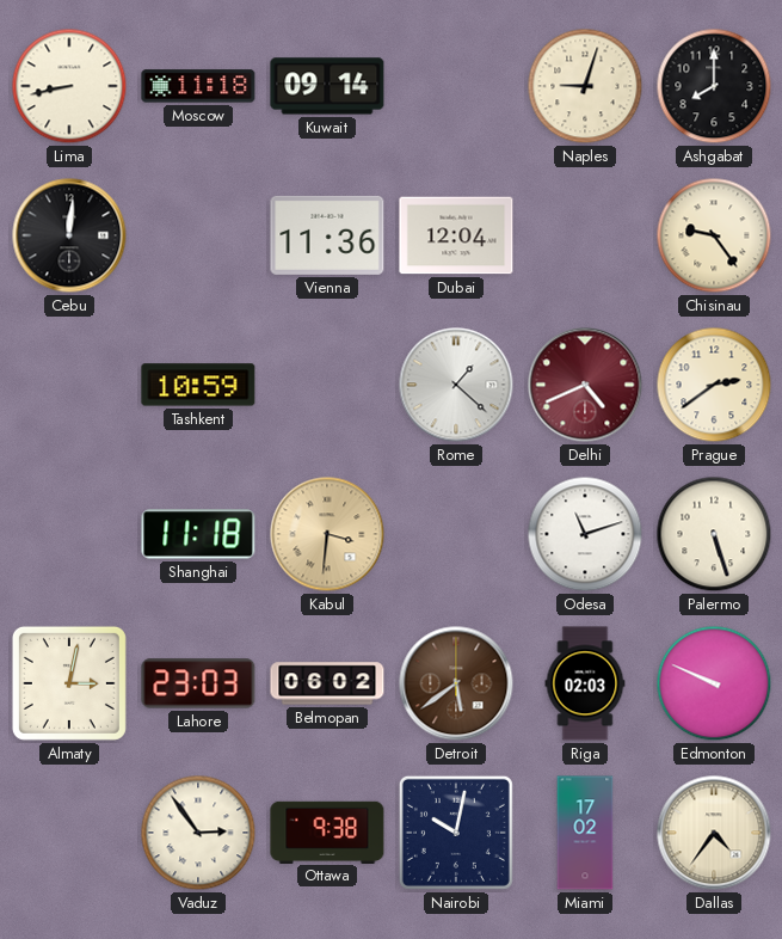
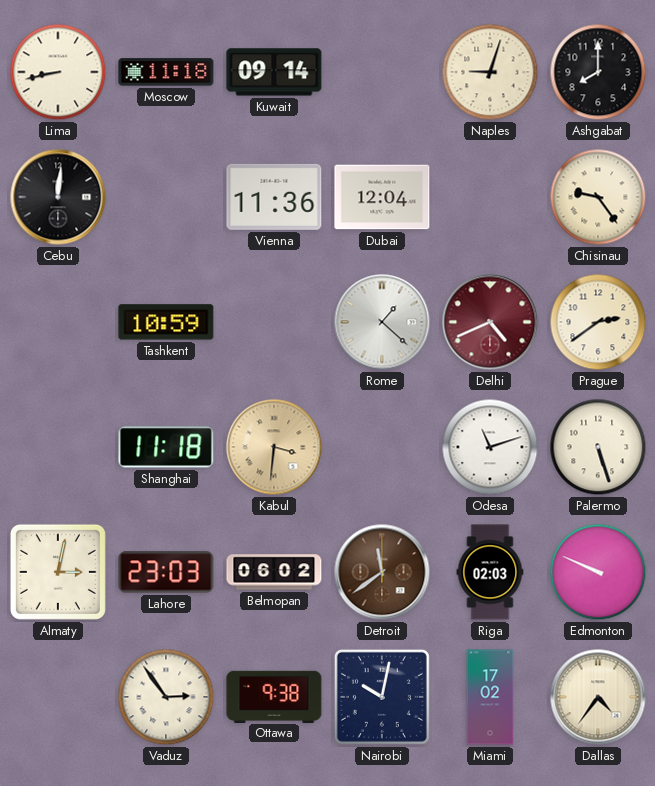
Detroit: 5:39 -> 11:39 (382, 572)
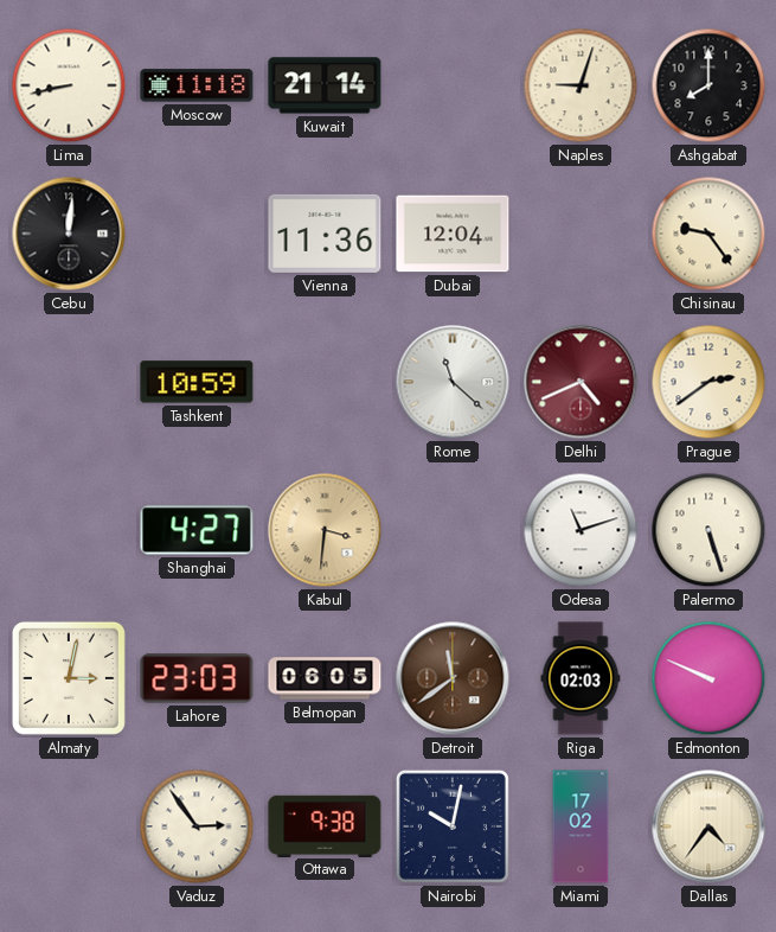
Kuwait: 09:14 -> 21:14 (325, 85)
Rome: 1:22 -> 11:22 (453, 382)
Shanghai: 11:18 -> 4:27 (197, 530)
Belmopan: 06:02 -> 06:05 (325, 678)
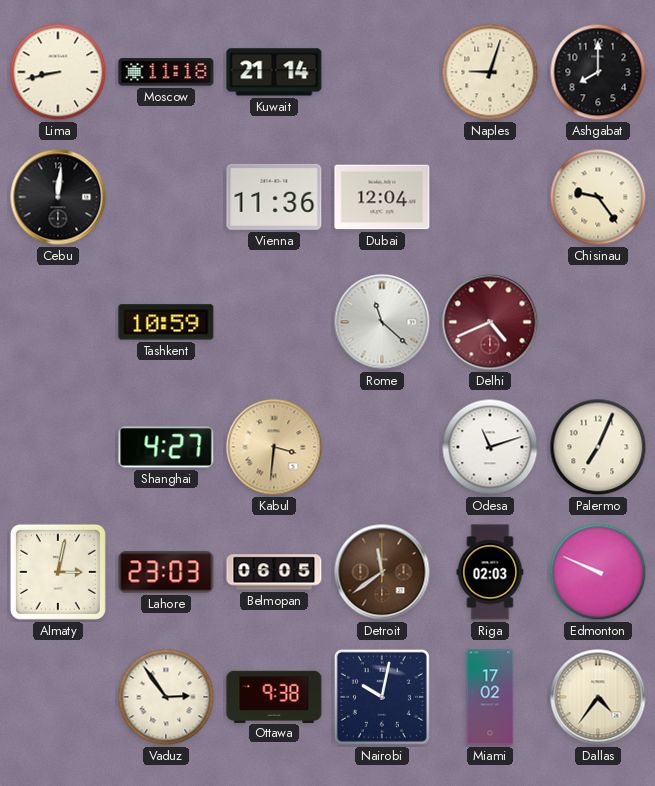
Prague: 2:39 -> none (708, 382)
Palermo: 5:27 -> 7:04 (598, 447)
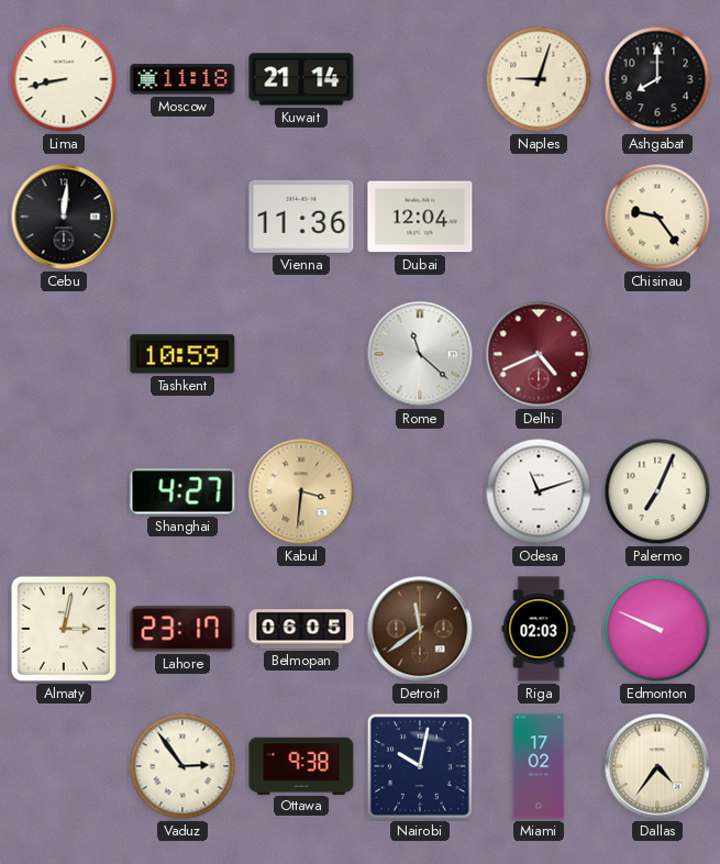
Lahore: 23:03 -> 23:17 (182, 629)
